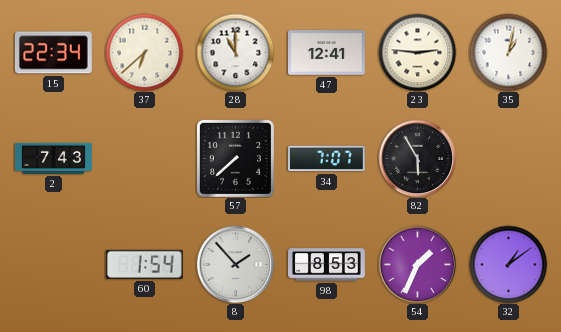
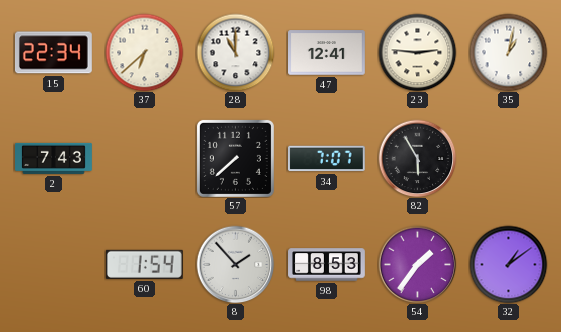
54: 1:34 -> 1:36 (417, 264)
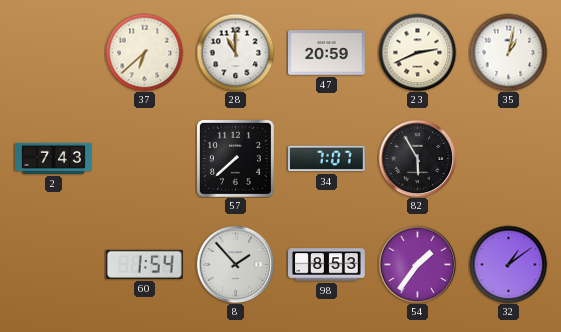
15: 22:34 -> none (53, 53)
47: 12:41 -> 20:59 (327, 53)
23: 2:46 -> 2:41 (417, 52)
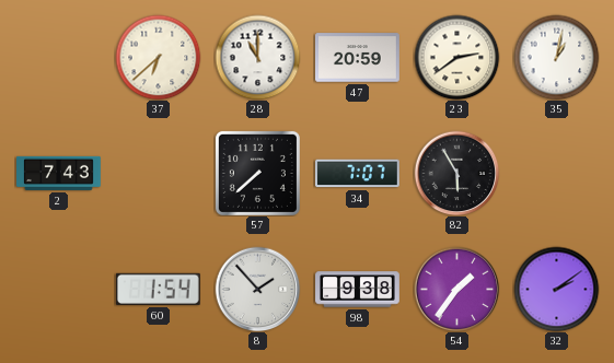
23: 2:41 -> 2:39 (456, 57)
98: 8:53 -> 9:38 (358, 290)
32: 1:09 -> 2:09 (556, 289)
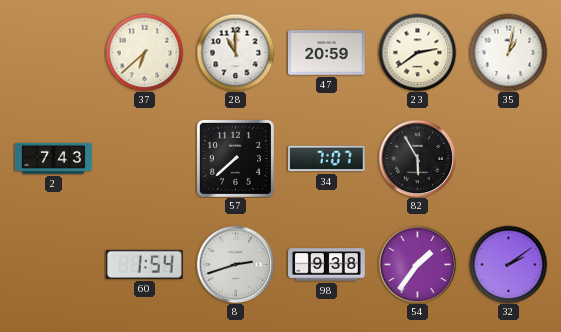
8: 1:53 -> 2:42 (235, 264)
